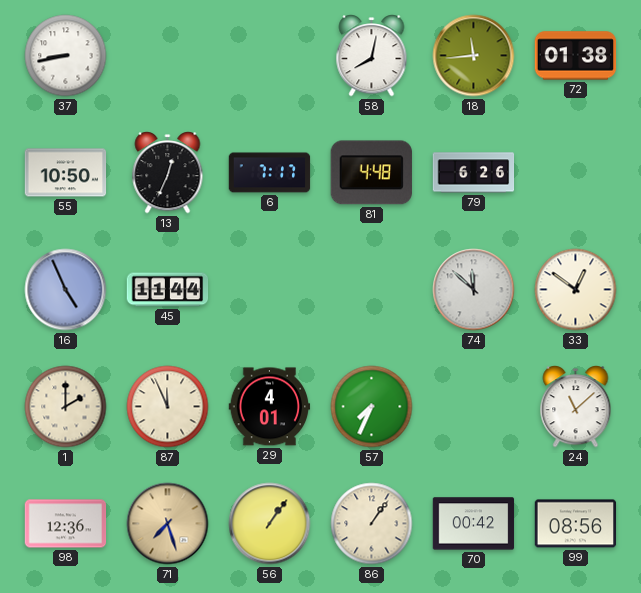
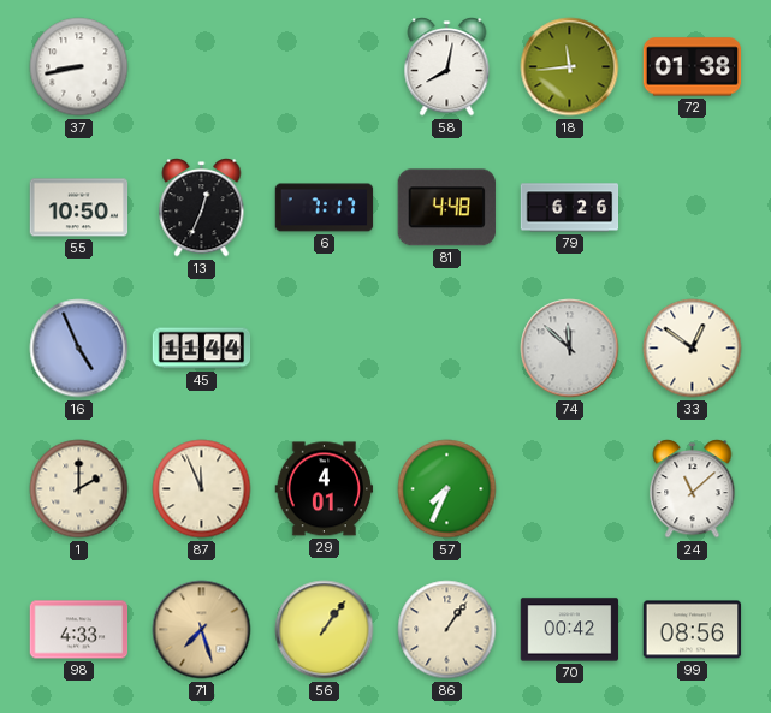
98: 12:36 -> 4:33 (79, 630)
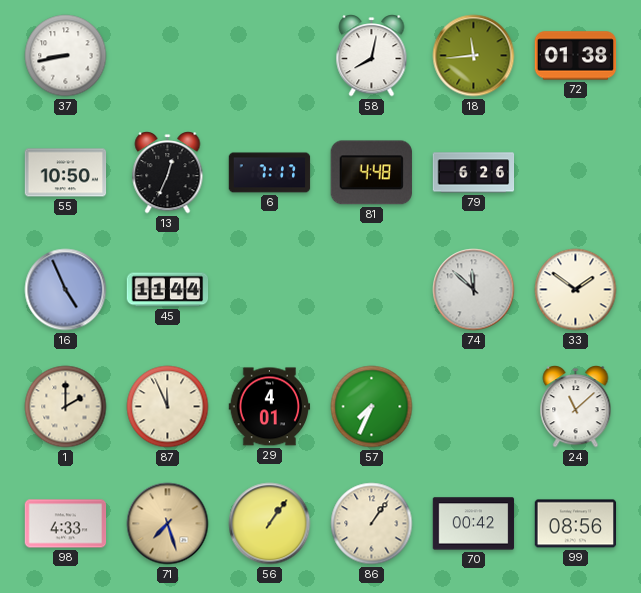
33: 12:51 -> 1:51 (576, 290)
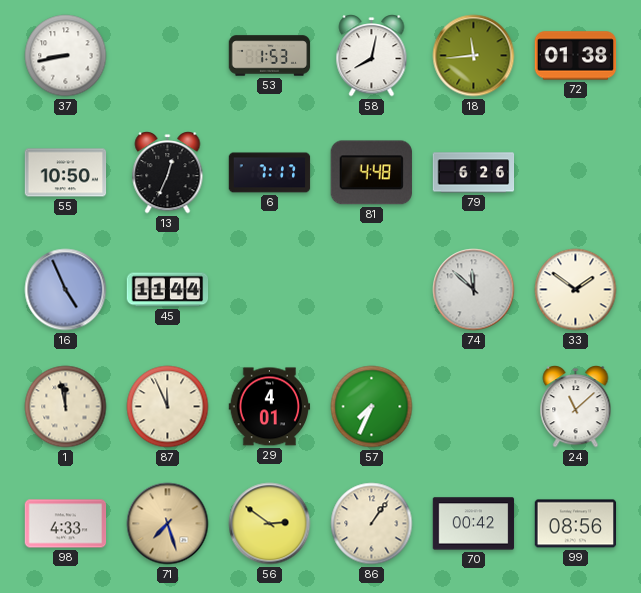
53: none -> 1:53 (270, 56)
1: 2:00 -> 11:58 (66, 407)
56: 1:06 -> 2:51 (270, 524)
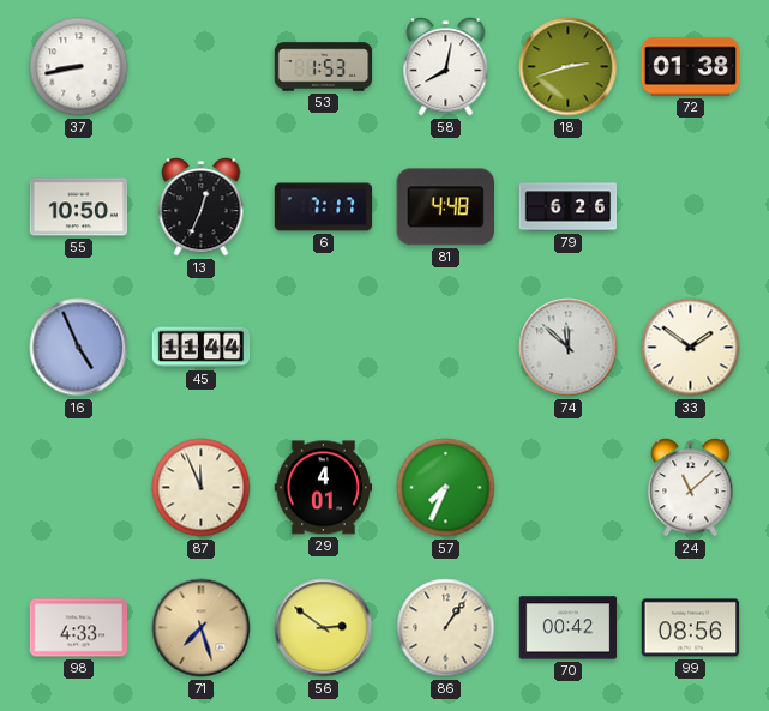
18: 11:44 -> 2:42 (569, 67)
1: 11:58 -> none (66, 407)
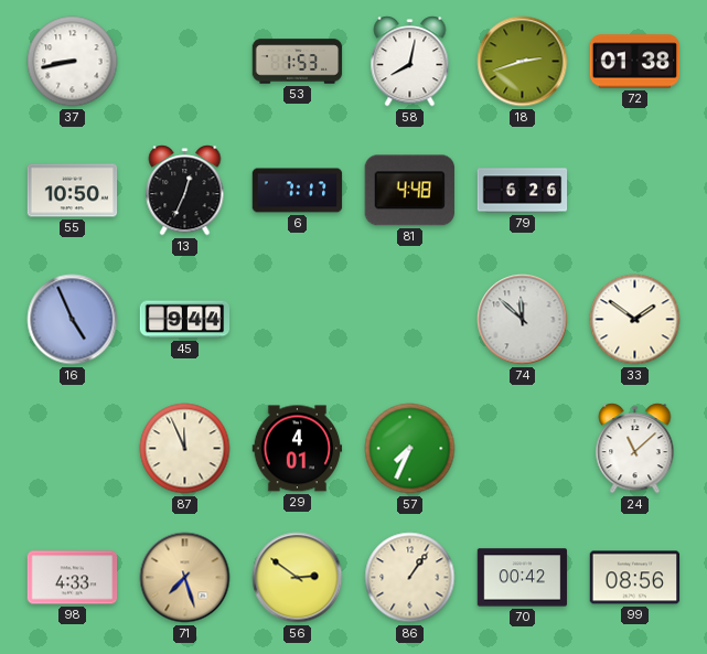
45: 11:44 -> 9:44 (185, 320)
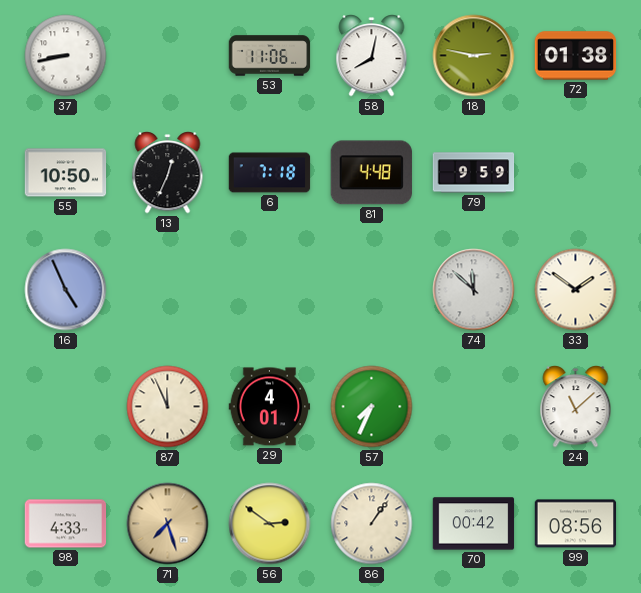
53: 1:53 -> 11:06 (270, 56)
18: 2:42 -> 2:47 (474, 56)
6: 7:17 -> 7:18 (270, 173)
79: 6:26 -> 9:59 (474, 173)
45: 9:44 -> none (185, 320)
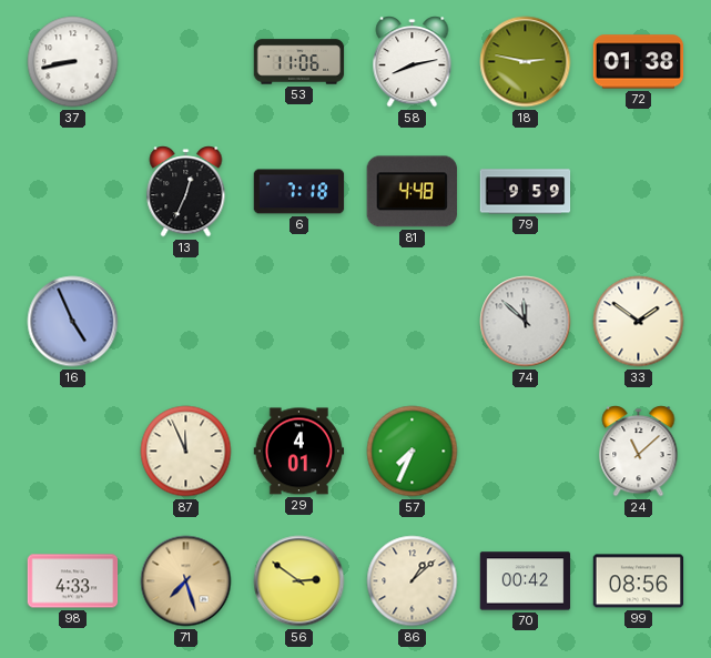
58: 8:02 -> 8:13 (413, 62)
55: 10:50 -> none (66, 173)
86: 1:06 -> 1:08 (413, 581)
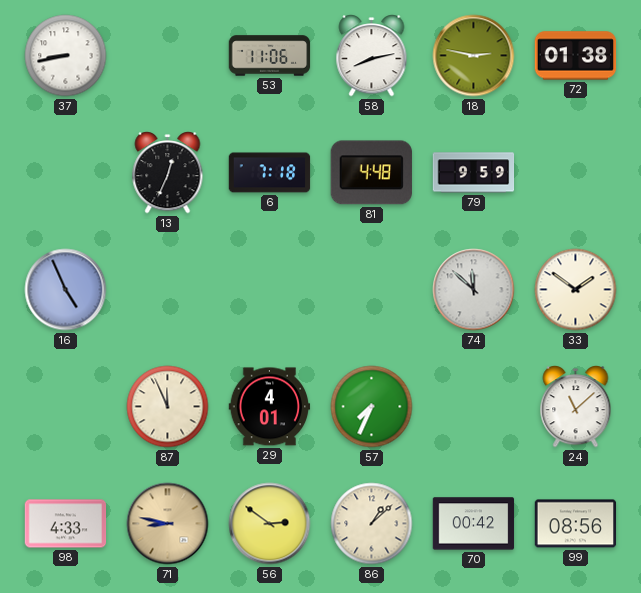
71: 7:27 -> 8:47 (168, 524)
